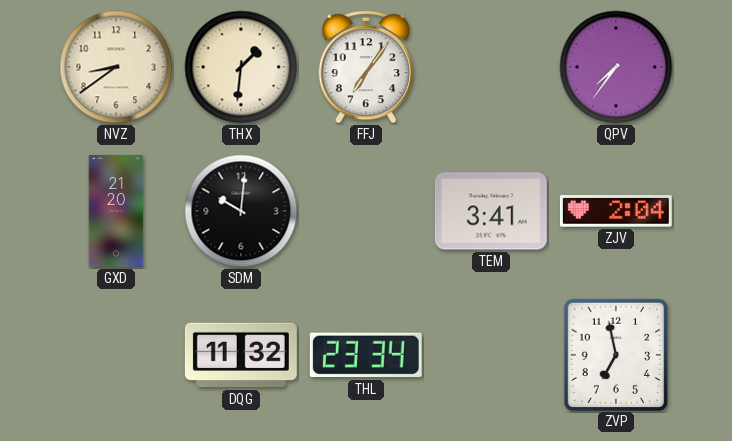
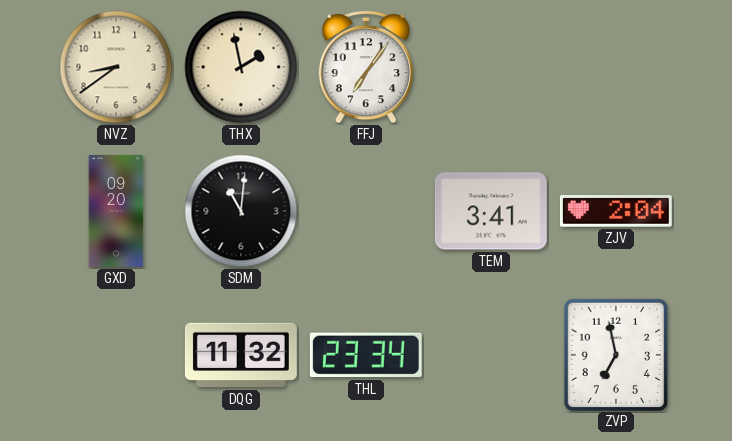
THX: 1:31 -> 1:58 (241, 67)
QPV: 7:36 -> none (616, 67)
GXD: 21:20 -> 09:20 (116, 211)
SDM: 10:01 -> 11:01 (241, 211)
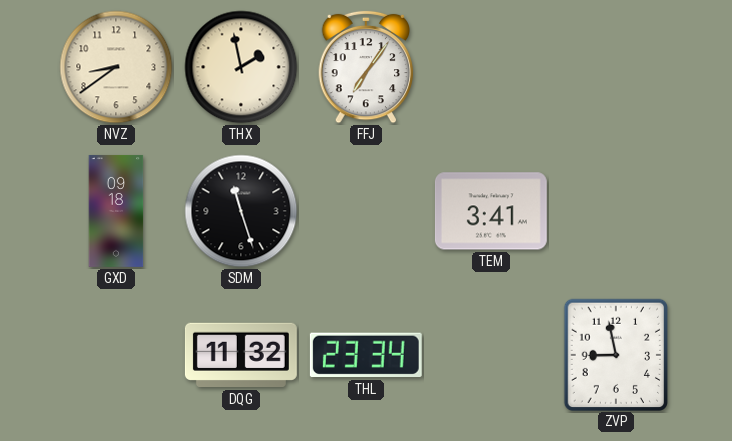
GXD: 09:20 -> 09:18 (116, 211)
SDM: 11:01 -> 11:27 (241, 211)
ZJV: 2:04 -> none (616, 212)
ZVP: 6:58 -> 8:58 (615, 354)
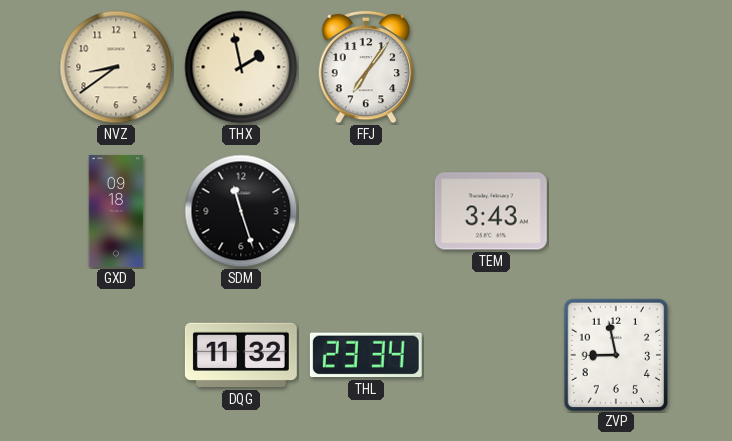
TEM: 3:41 -> 3:43 (491, 211)
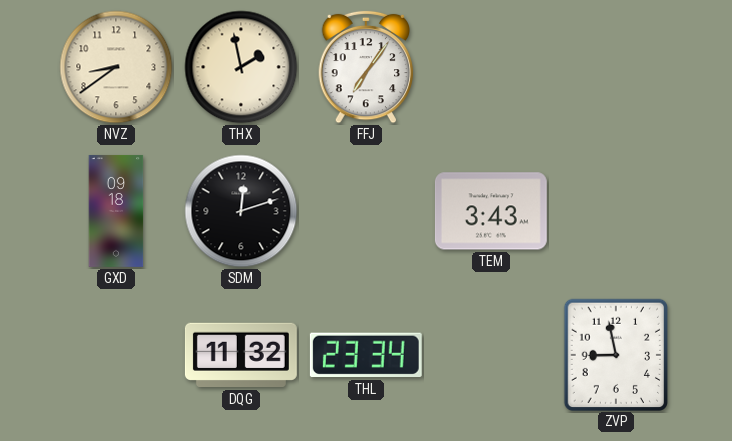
SDM: 11:27 -> 12:12 (241, 211)
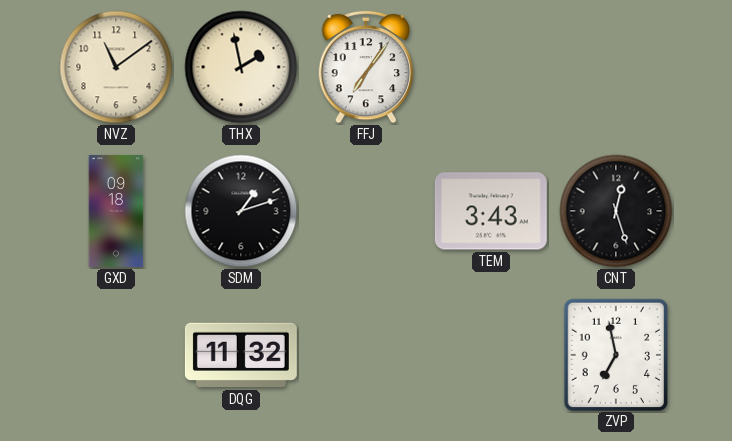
NVZ: 8:39 -> 11:09 (116, 67)
SDM: 12:12 -> 1:12 (241, 211)
CNT: none -> 12:27 (616, 211)
THL: 23:34 -> none (366, 355)
ZVP: 8:58 -> 6:58 (615, 354)
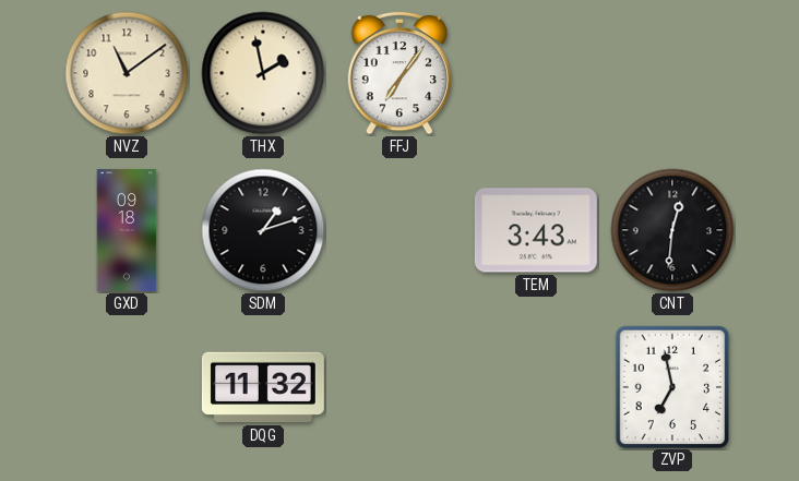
CNT: 12:27 -> 12:31 (672, 230)
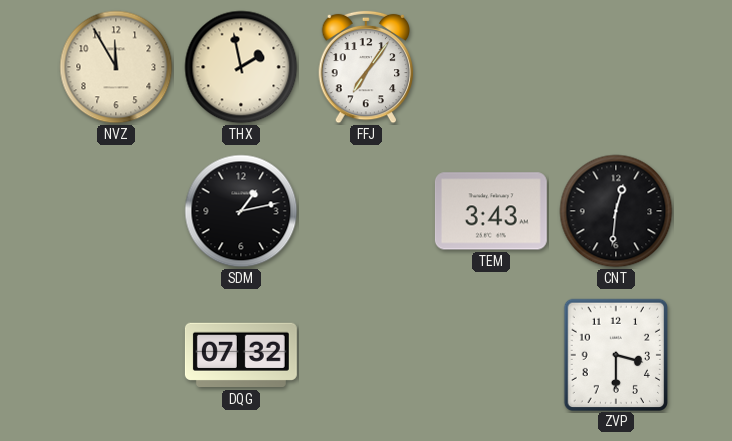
NVZ: 11:09 -> 11:55 (116, 67)
GXD: 09:18 -> none (127, 230)
SDM: 1:12 -> 1:13 (241, 211)
DQG: 11:32 -> 07:32 (241, 355)
ZVP: 6:58 -> 3:30 (615, 354)
